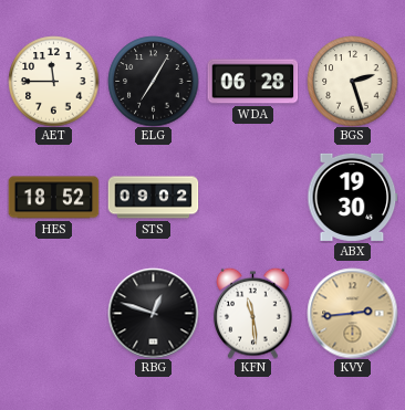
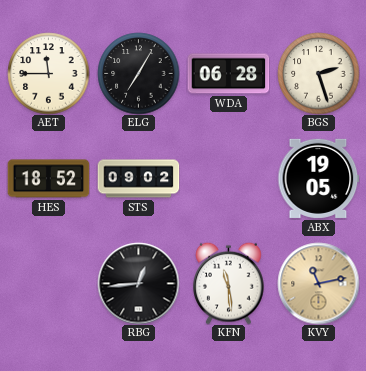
ABX: 19:30 -> 19:05 (318, 178)
RBG: 12:48 -> 12:44 (138, 283)
KVY: 2:44 -> 11:13 (318, 283)
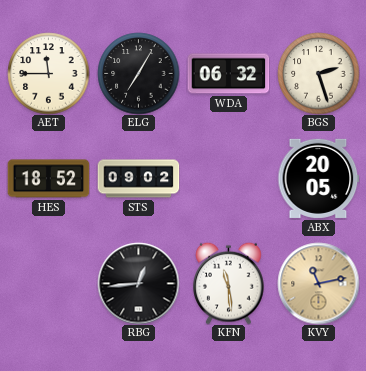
WDA: 06:28 -> 06:32 (228, 74)
ABX: 19:05 -> 20:05 (318, 178)
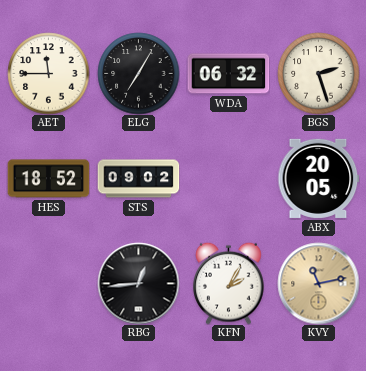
KFN: 11:29 -> 2:05 (229, 283)
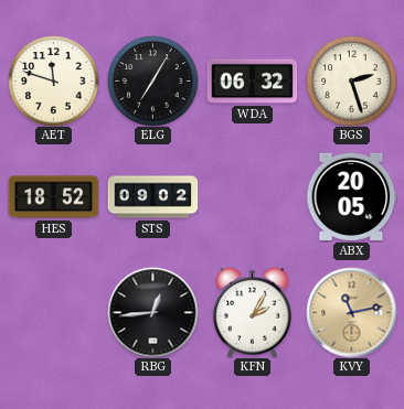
AET: 11:45 -> 11:48 (53, 80)
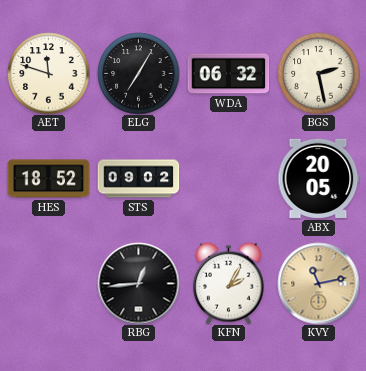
BGS: 2:27 -> 2:28 (318, 73)
